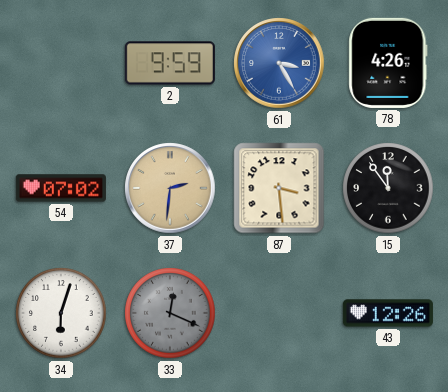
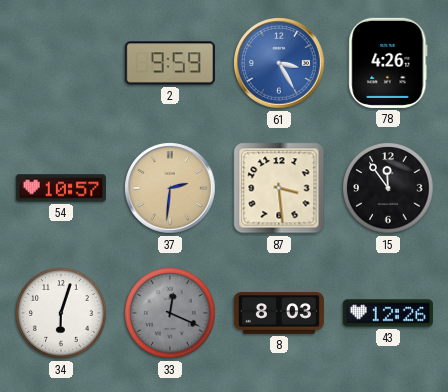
54: 07:02 -> 10:57 (61, 188)
8: none -> 8:03 (279, 313)
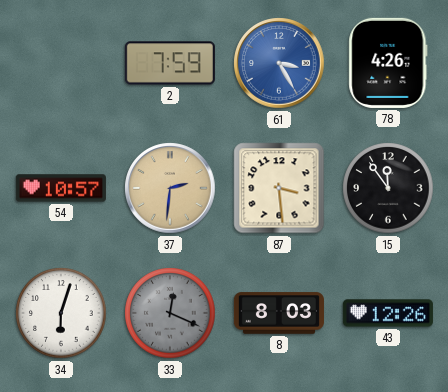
2: 9:59 -> 7:59 (170, 63)
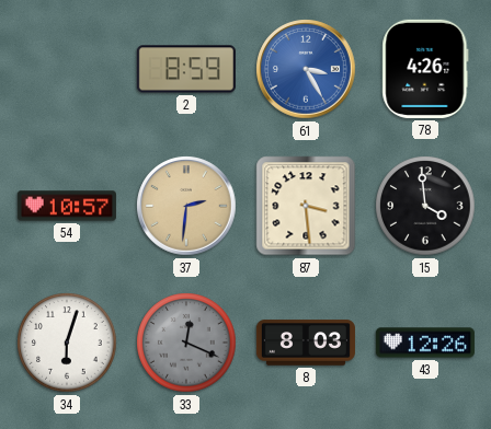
2: 7:59 -> 8:59 (186, 69)
15: 11:54 -> 3:59 (425, 206)
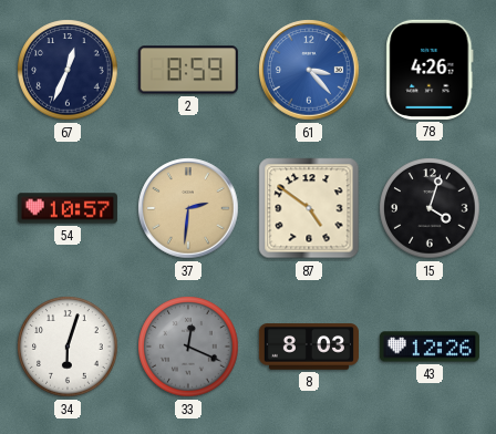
67: none -> 12:34 (68, 70)
61: 3:25 -> 3:23 (309, 70)
87: 3:29 -> 4:51 (309, 208)
15: 3:59 -> 4:03 (430, 208)
